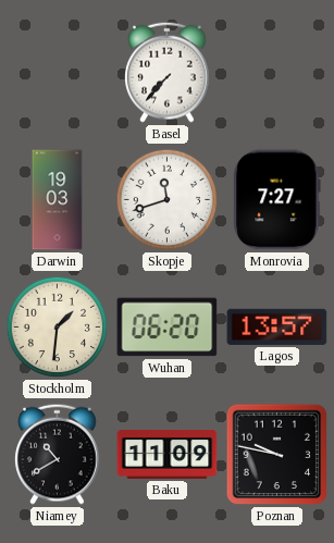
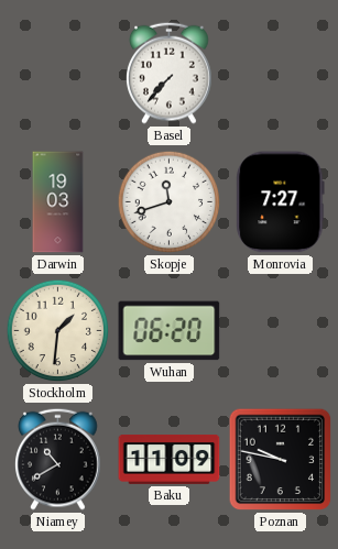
Lagos: 13:57 -> none (277, 326)
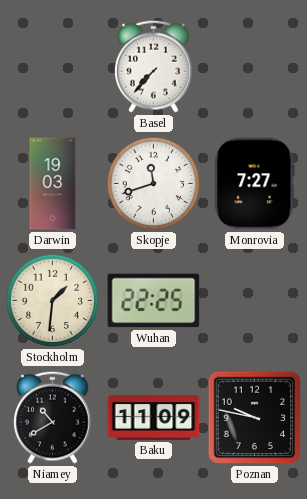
Wuhan: 06:20 -> 22:25 (154, 301)
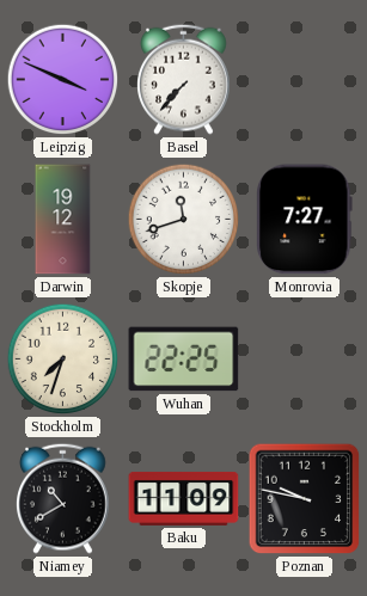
Leipzig: none -> 3:49 (63, 80)
Darwin: 19:03 -> 19:12 (63, 220)
Stockholm: 1:31 -> 7:33 (63, 360)
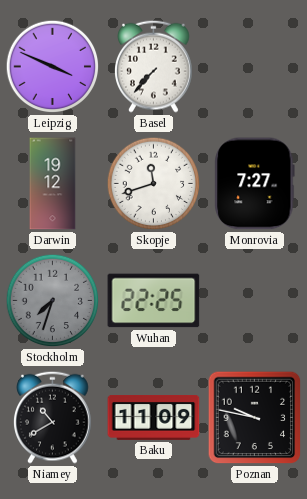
Stockholm dial: cream -> grey (53, 301)
